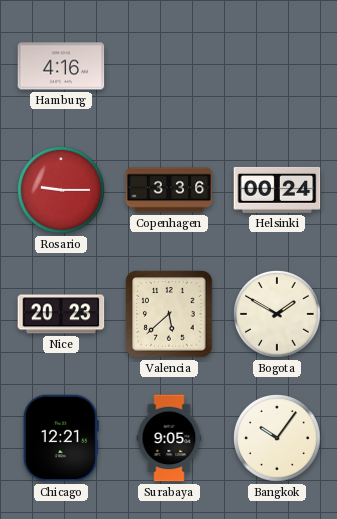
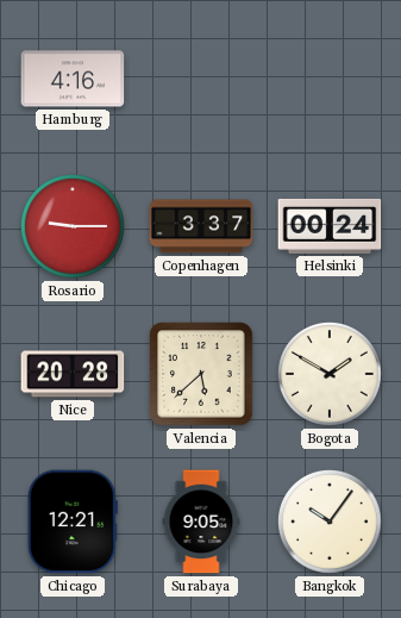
Copenhagen: 3:36 -> 3:37 (201, 226)
Nice: 20:23 -> 20:28 (73, 374)
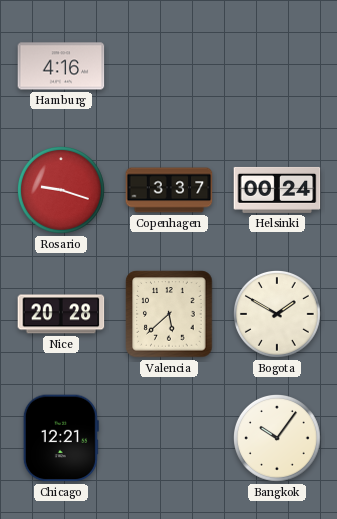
Rosario: 9:15 -> 9:18 (62, 191)
Surabaya: 9:05 -> none (201, 522)
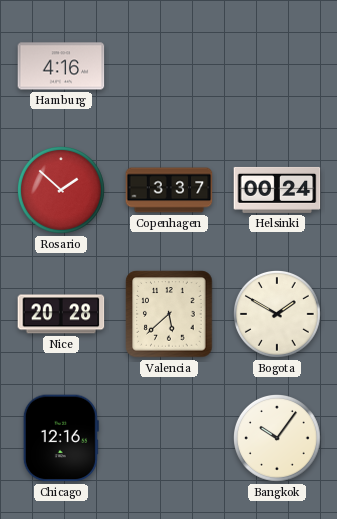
Rosario: 9:18 -> 1:52 (62, 191)
Chicago: 12:21 -> 12:16 (61, 438)
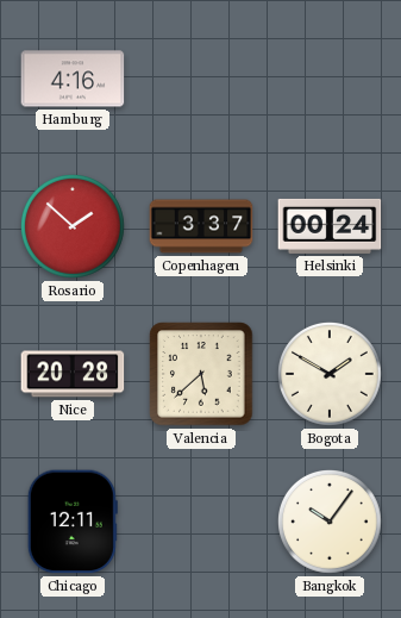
Chicago: 12:16 -> 12:11 (73, 522)
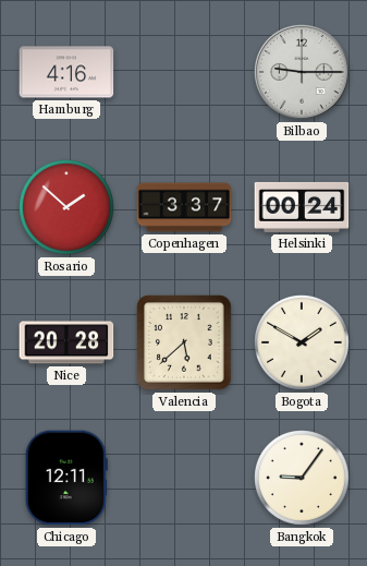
Bilbao: none -> 9:15 (303, 73)
Bangkok: 10:06 -> 9:06 (303, 479)
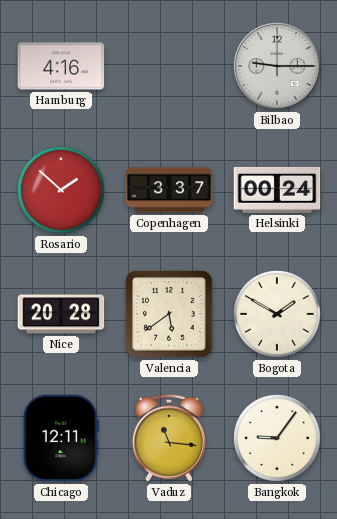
Valencia: 5:38 -> 5:39 (169, 314)
Vaduz: none -> 11:16 (169, 438)
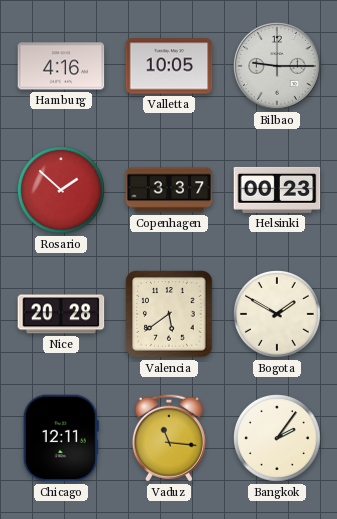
Valletta: none -> 10:05 (169, 66)
Helsinki: 00:24 -> 00:23 (277, 190)
Bangkok: 9:06 -> 2:06 (278, 439)
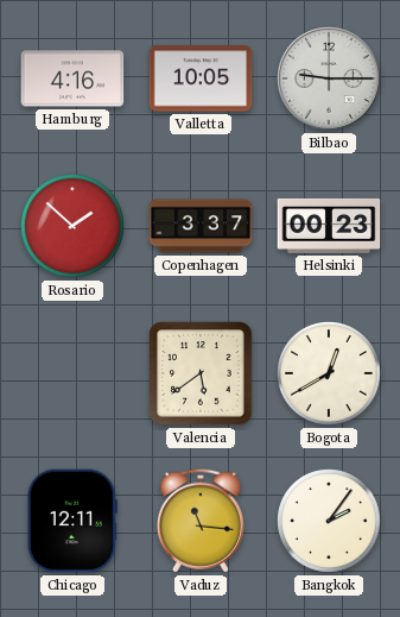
Nice: 20:28 -> none (61, 314)
Bogota: 1:50 -> 12:40 (330, 374)
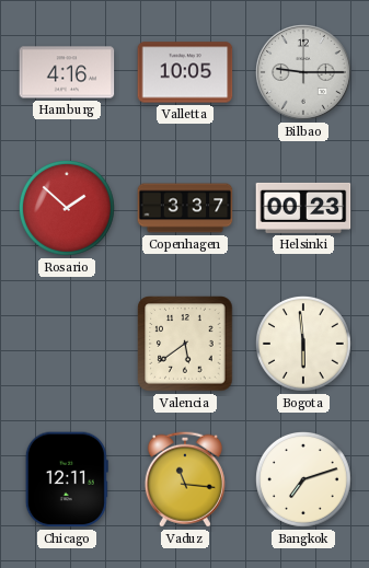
Bogota: 12:40 -> 5:59 (304, 345)
Bangkok: 2:06 -> 7:12 (304, 480)
